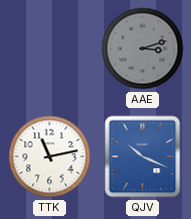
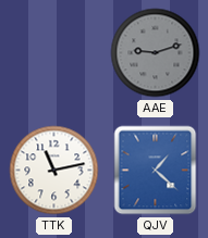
AAE: 3:12 -> 9:12 (156, 53)
QJV: 10:19 -> 1:22 (156, 171)
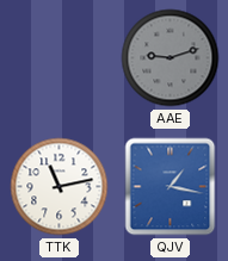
QJV: 1:22 -> 1:17 (171, 187)
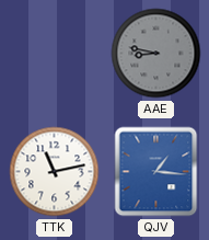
AAE: 9:12 -> 8:47 (156, 54)
QJV: 1:17 -> 1:16 (156, 172)
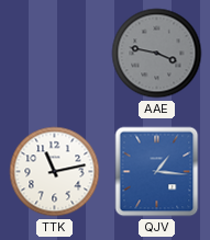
AAE: 8:47 -> 3:47 (157, 54)
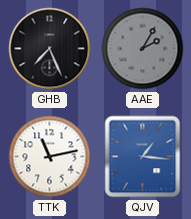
GHB: none -> 7:26 (50, 49)
AAE: 3:47 -> 2:05 (143, 49)
